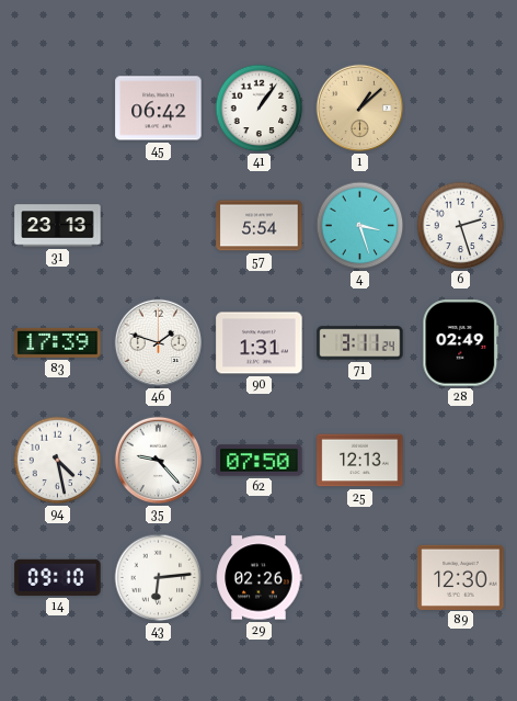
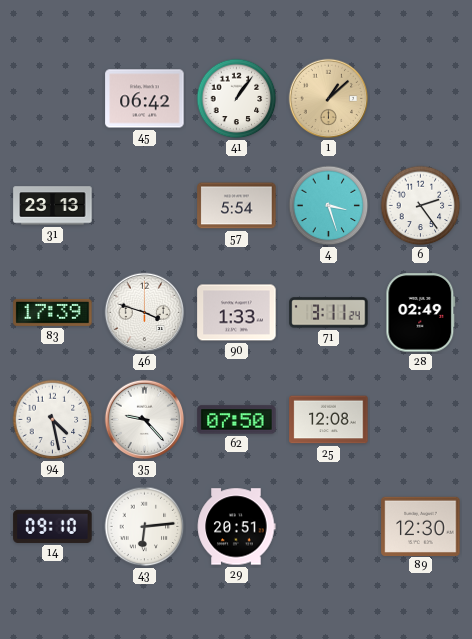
6: 2:27 -> 2:24 (421, 206)
46: 1:48 -> 3:48 (145, 313)
90: 1:31 -> 1:33 (237, 313)
25: 12:13 -> 12:08 (329, 420)
29: 02:26 -> 20:51 (236, 527)
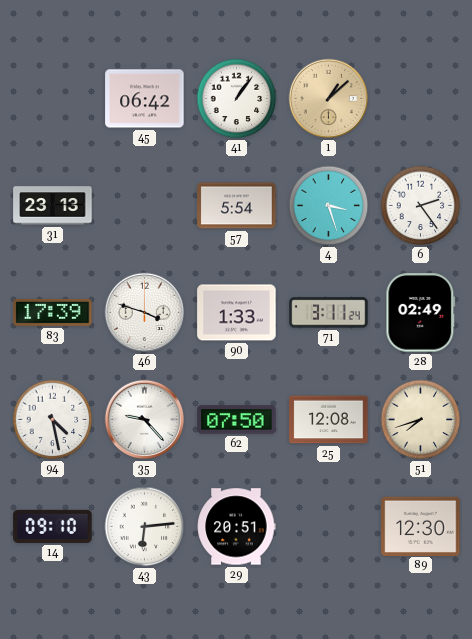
51: none -> 7:42 (421, 420)
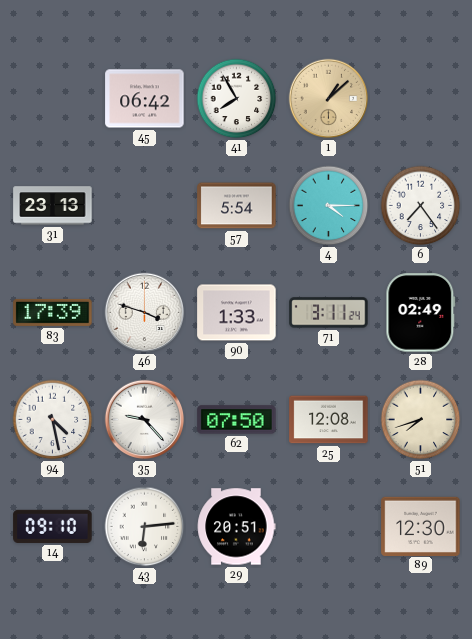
41: 1:06 -> 7:55 (237, 99)
4: 3:27 -> 4:15 (329, 206)
6: 2:24 -> 7:24 (421, 206)
